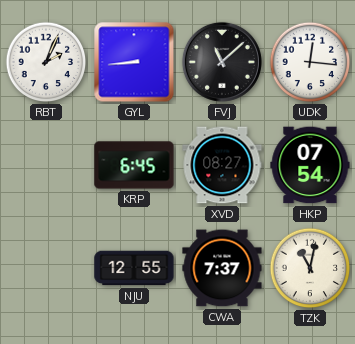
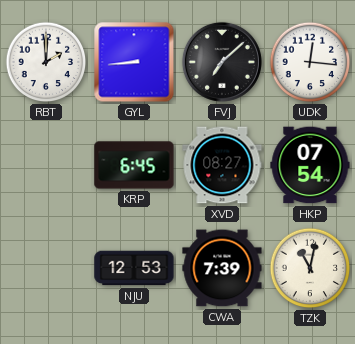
RBT: 2:04 -> 2:00 (46, 62)
FVJ: 11:08 -> 7:08 (222, 62)
NJU: 12:55 -> 12:53 (134, 268)
CWA: 7:37 -> 7:39 (222, 268)
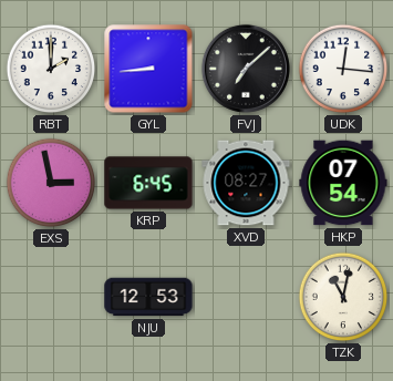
EXS: none -> 2:58 (51, 183)
CWA: 7:39 -> none (222, 268)
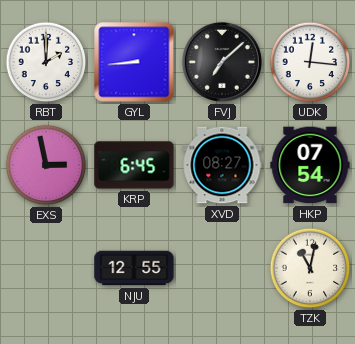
NJU: 12:53 -> 12:55 (134, 268)
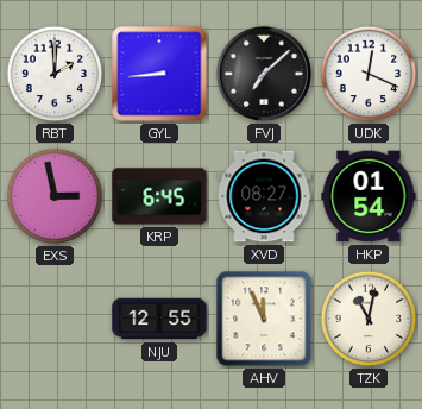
UDK: 12:16 -> 12:19 (369, 74)
HKP: 07:54 -> 01:54 (369, 196)
AHV: none -> 11:56 (264, 319)
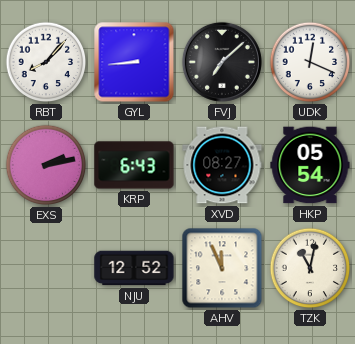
RBT: 2:00 -> 8:07 (46, 62)
EXS: 2:58 -> 2:13 (46, 165)
KRP: 6:45 -> 6:43 (134, 165)
HKP: 01:54 -> 05:54 (310, 165)
NJU: 12:55 -> 12:52 (134, 268)
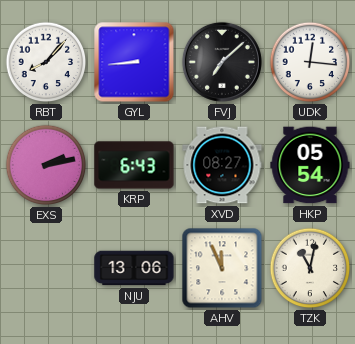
UDK: 12:19 -> 12:16 (310, 62)
NJU: 12:52 -> 13:06 (134, 268)
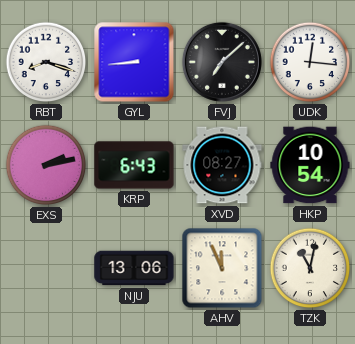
RBT: 8:07 -> 8:18 (46, 62)
HKP: 05:54 -> 10:54 (310, 165)
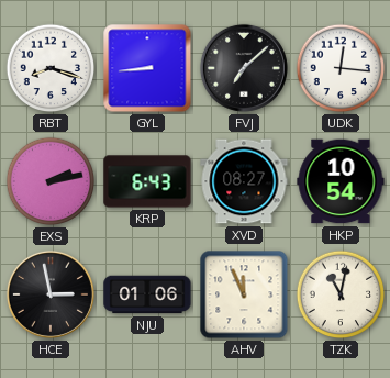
HCE: none -> 2:58 (51, 294)
NJU: 13:06 -> 01:06 (147, 294)
